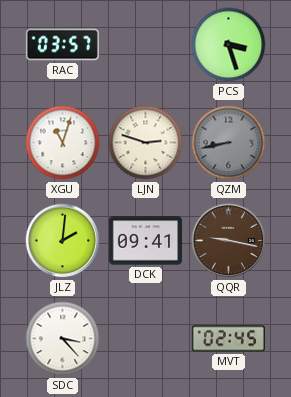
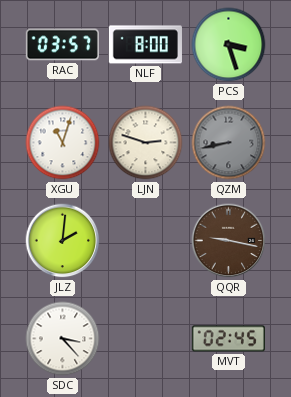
NLF: none -> 8:00 (145, 45)
DCK: 09:41 -> none (145, 241)
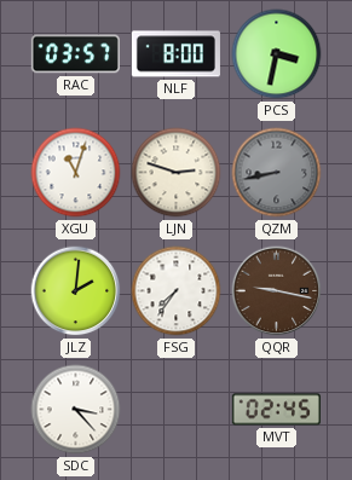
PCS: 3:27 -> 3:32 (277, 54)
FSG: none -> 7:36 (177, 291)
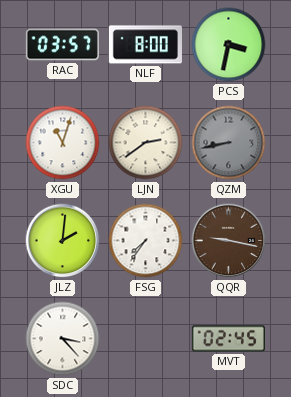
LJN: 2:48 -> 2:39 (146, 143)
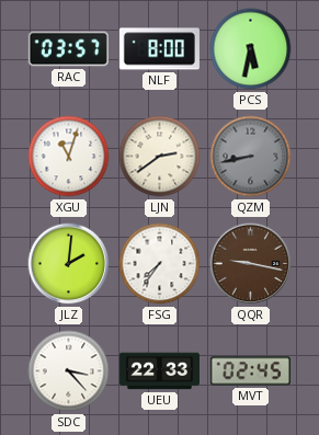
PCS: 3:32 -> 5:32 (251, 49)
UEU: none -> 22:33 (159, 371)
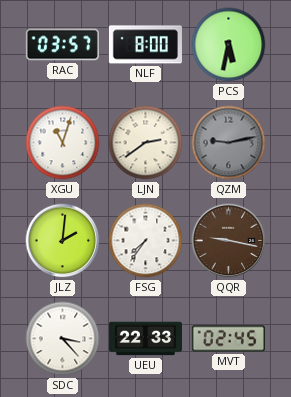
QZM: 8:43 -> 9:13 (229, 143)
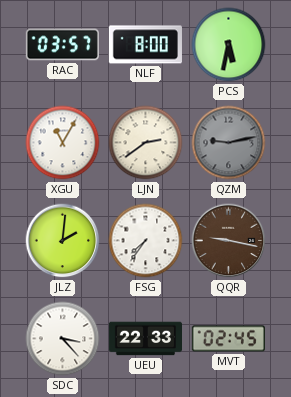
XGU: 11:03 -> 11:05 (63, 143)
